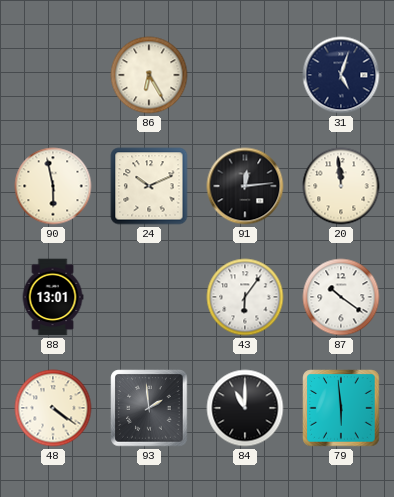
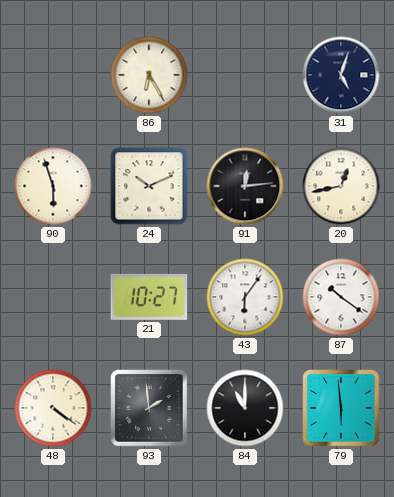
90: 5:58 -> 5:57 (53, 186)
20: 11:59 -> 12:43 (341, 186)
88: 13:01 -> none (53, 297)
21: none -> 10:27 (149, 297)
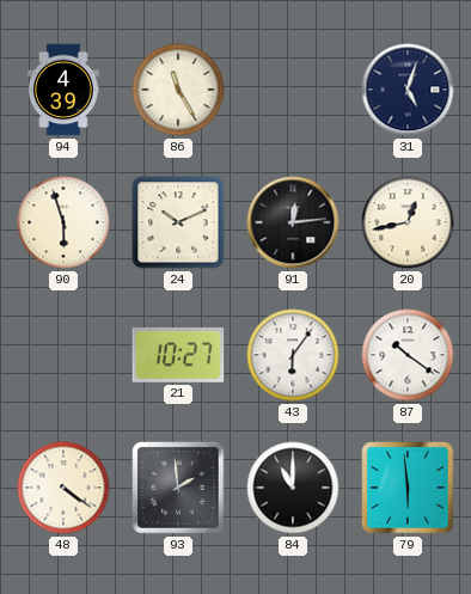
94: none -> 4:39 (65, 90)
86: 6:25 -> 11:25 (178, 90)
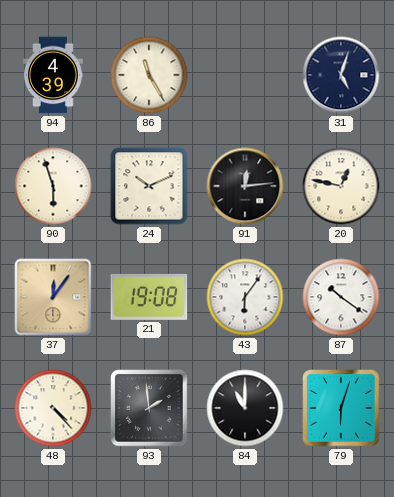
20: 12:43 -> 12:47 (341, 186)
37: none -> 12:06 (53, 297)
21: 10:27 -> 19:08 (149, 297)
48: 4:21 -> 4:23 (53, 408)
79: 5:59 -> 6:03 (341, 408)
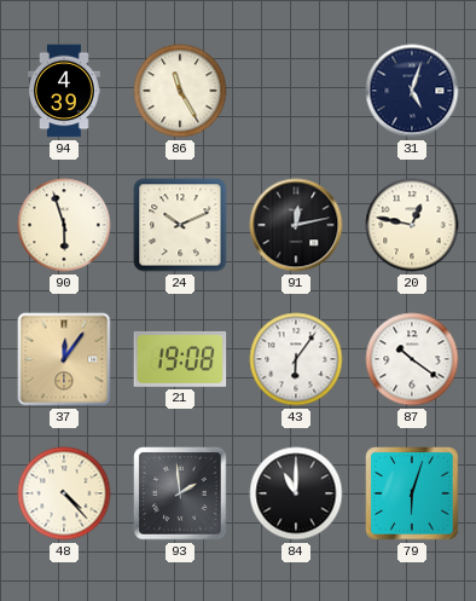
91: 12:14 -> 12:13 (296, 225)
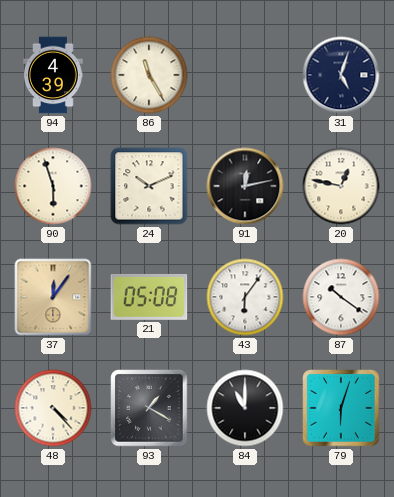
21: 19:08 -> 05:08 (149, 297)
93: 1:59 -> 1:20 (149, 408)
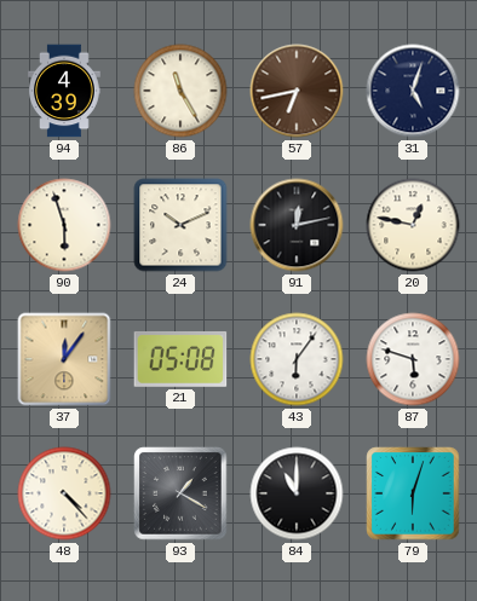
57: none -> 6:43 (297, 91)
87: 10:21 -> 5:48 (413, 359)
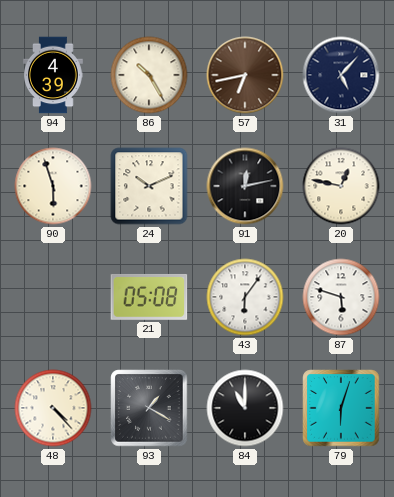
86: 11:25 -> 10:25 (149, 75)
31: 5:03 -> 5:07 (341, 75)
37: 12:06 -> none (64, 359)
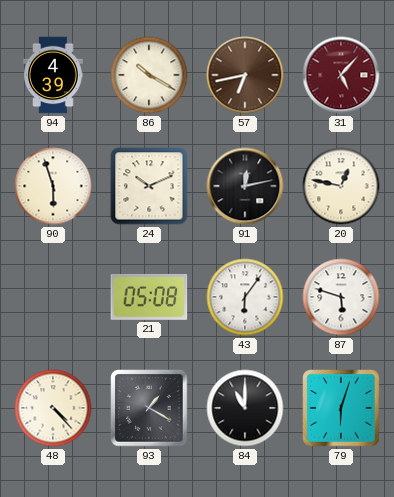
86: 10:25 -> 10:20 (149, 75)
31 dial: navy -> burgundy (341, 75)
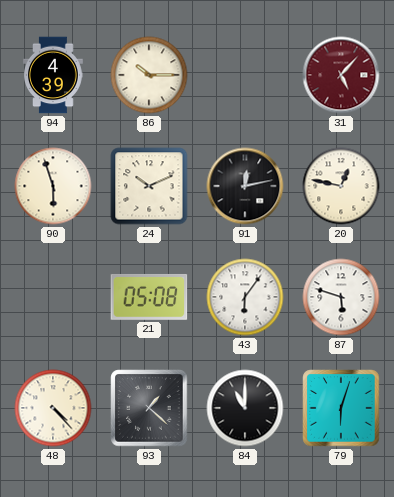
86: 10:20 -> 10:15 (149, 75)
57: 6:43 -> none (245, 75)
93: 1:20 -> 1:22 (149, 408)
